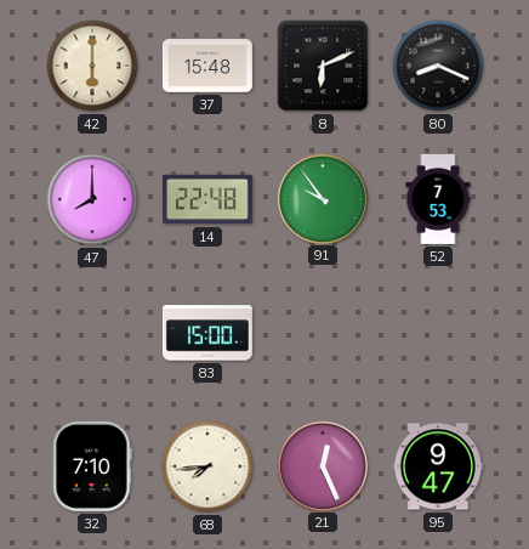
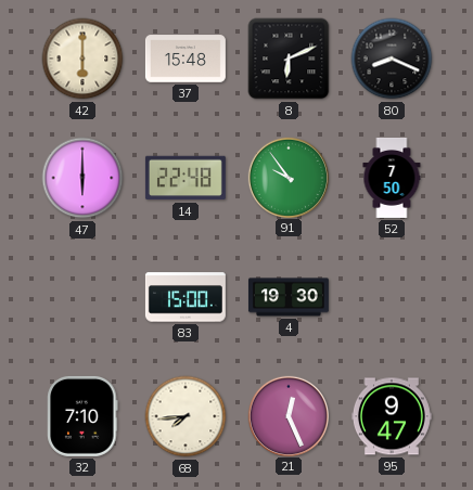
47: 8:00 -> 6:00 (82, 178)
52: 7:53 -> 7:50 (392, 178)
4: none -> 19:30 (289, 297)
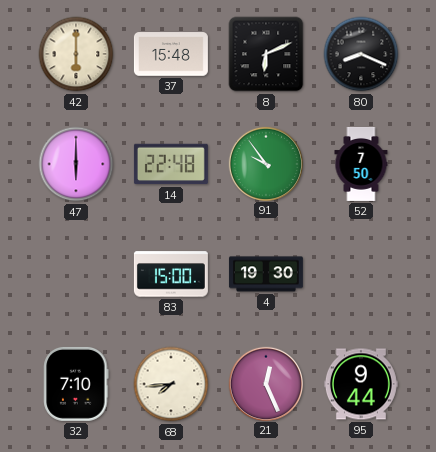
95: 9:47 -> 9:44 (361, 384)
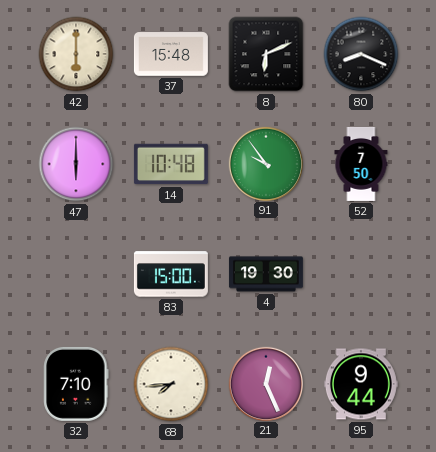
14: 22:48 -> 10:48 (171, 164)
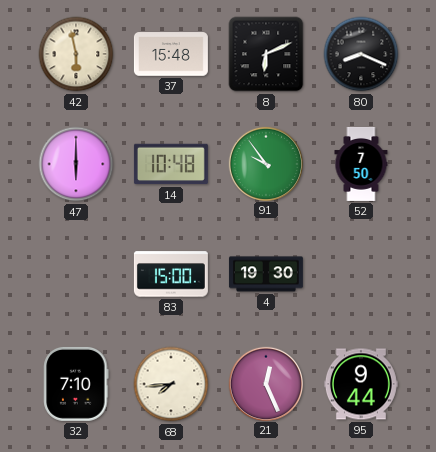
42: 6:00 -> 5:58 (76, 54)
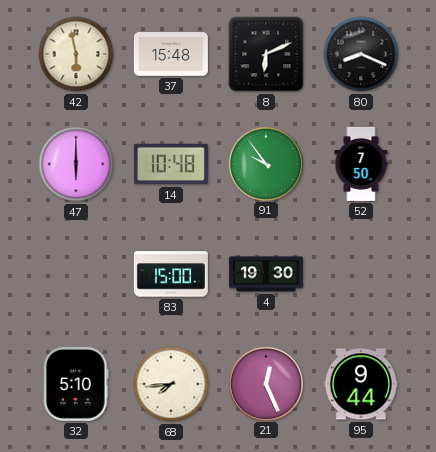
32: 7:10 -> 5:10 (76, 384)
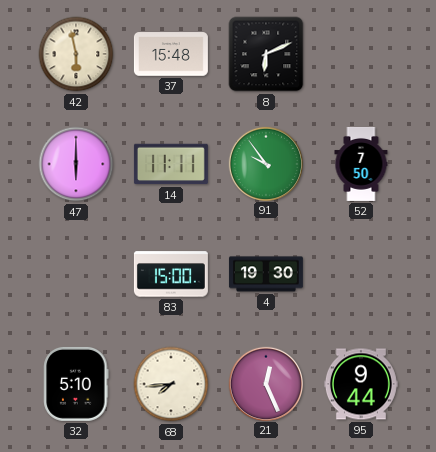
80: 8:19 -> none (361, 54)
14: 10:48 -> 11:11 (171, 164)
